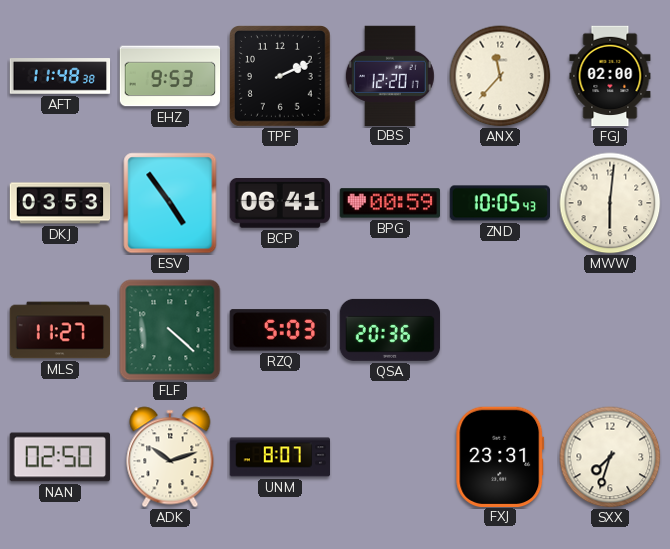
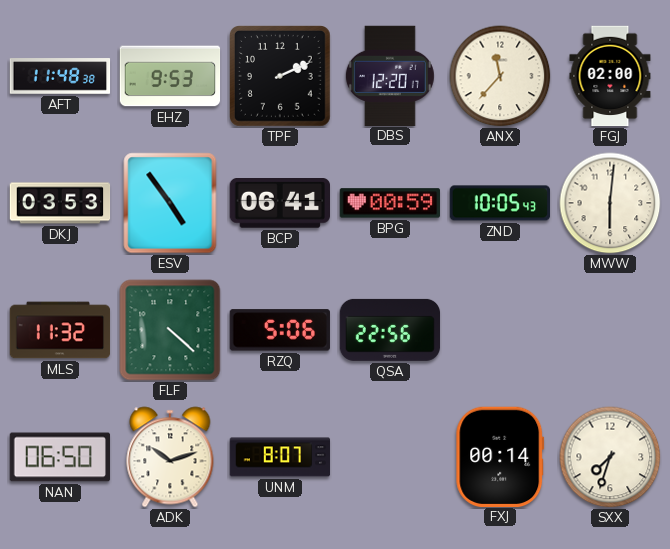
MLS: 11:27 -> 11:32 (60, 330)
RZQ: 5:03 -> 5:06 (279, 330)
QSA: 20:36 -> 22:56 (390, 330)
NAN: 02:50 -> 06:50 (60, 457)
FXJ: 23:31 -> 00:14 (500, 456)
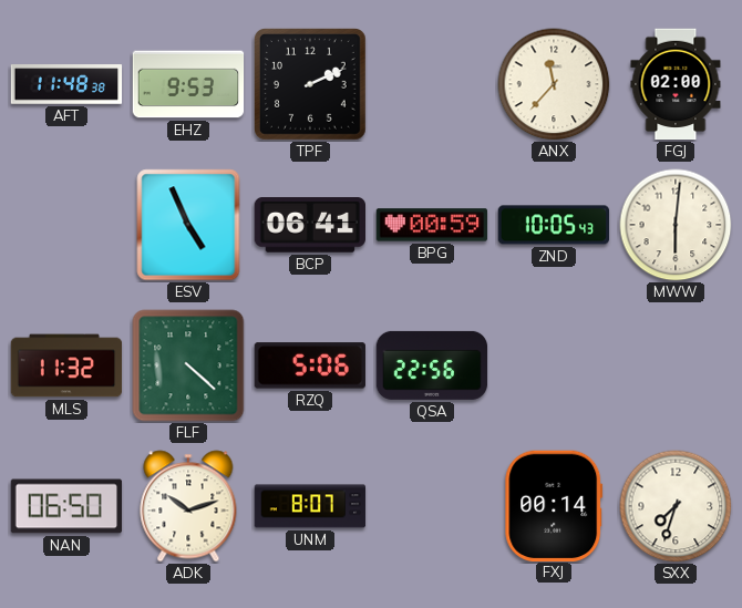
DBS: 12:20 -> none (390, 75)
DKJ: 03:53 -> none (60, 203)
ESV: 4:54 -> 4:56 (188, 225)
